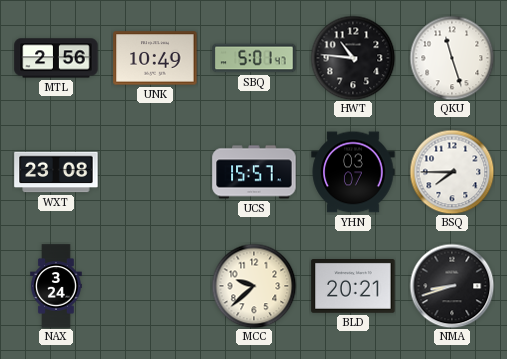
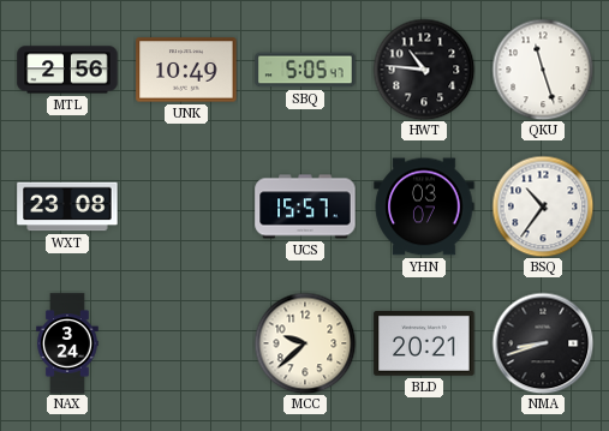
SBQ: 5:01 -> 5:05 (305, 70)
BSQ: 7:45 -> 10:36 (543, 206)
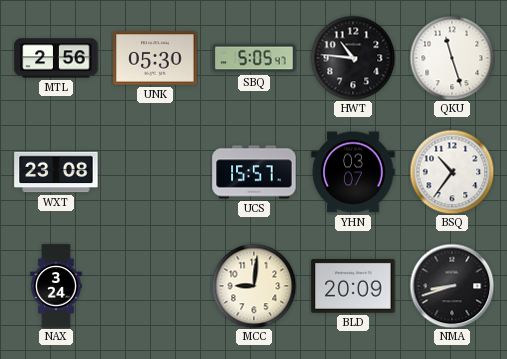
UNK: 10:49 -> 05:30 (155, 58)
MCC: 9:38 -> 9:01 (254, 286)
BLD: 20:21 -> 20:09 (353, 287)
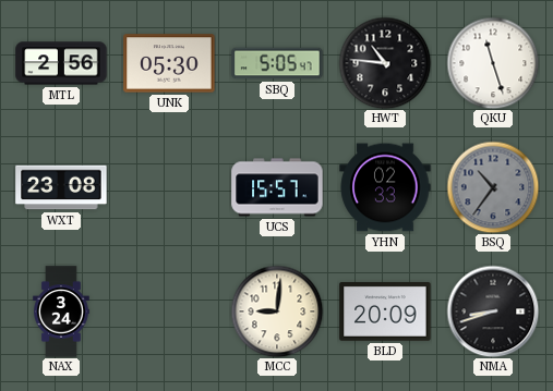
YHN: 03:07 -> 02:33 (385, 187)
BSQ dial: white -> grey (493, 187)
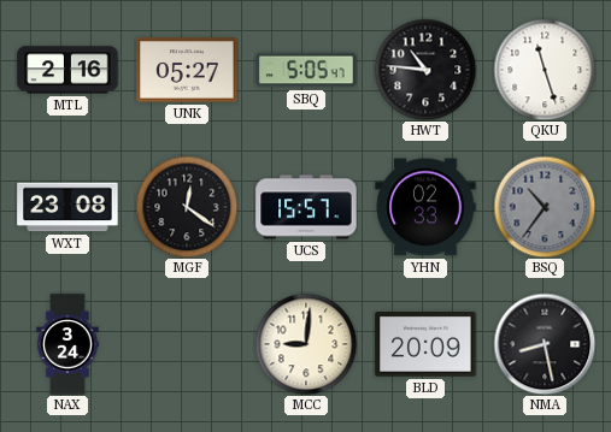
MTL: 2:56 -> 2:16 (67, 70)
UNK: 05:30 -> 05:27 (187, 70)
MGF: none -> 12:21 (187, 207)
NMA: 8:42 -> 8:28 (545, 344)
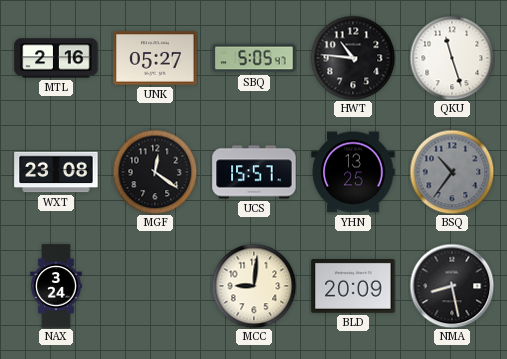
YHN: 02:33 -> 13:25 (353, 172)
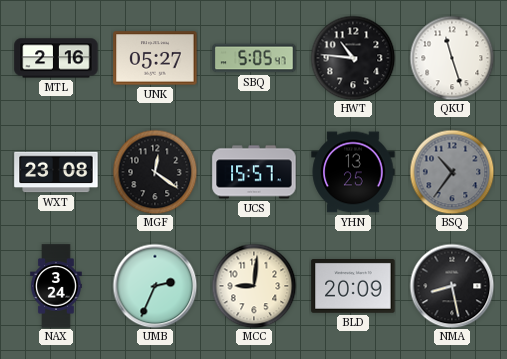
UMB: none -> 2:34 (155, 286)
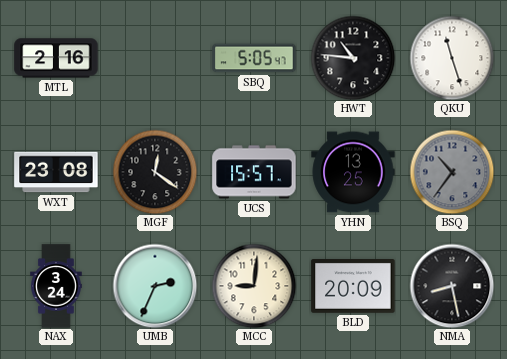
UNK: 05:27 -> none (155, 58)
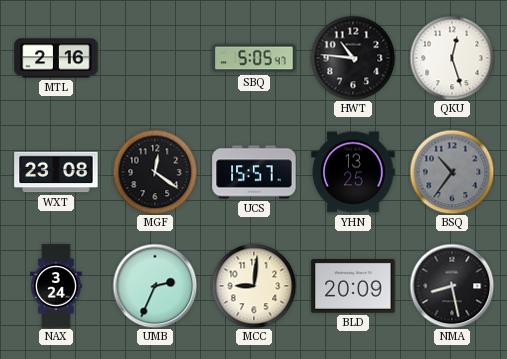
QKU: 11:27 -> 12:27 (452, 58)
